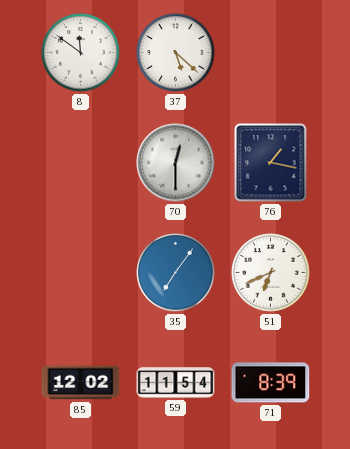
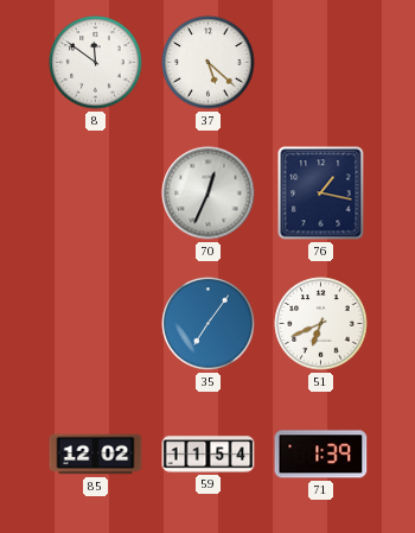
70: 12:30 -> 12:34 (209, 193)
71: 8:39 -> 1:39 (321, 455)
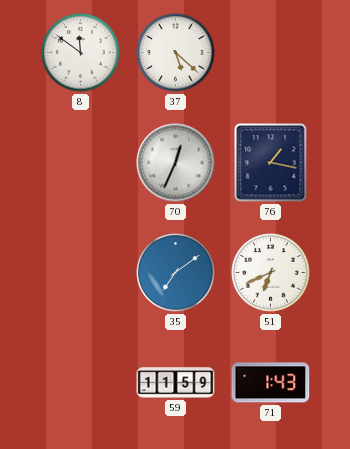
35: 7:06 -> 7:09 (176, 273)
85: 12:02 -> none (96, 455)
59: 11:54 -> 11:59 (176, 383)
71: 1:39 -> 1:43 (271, 383)
